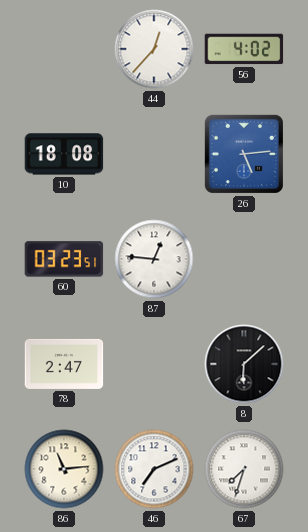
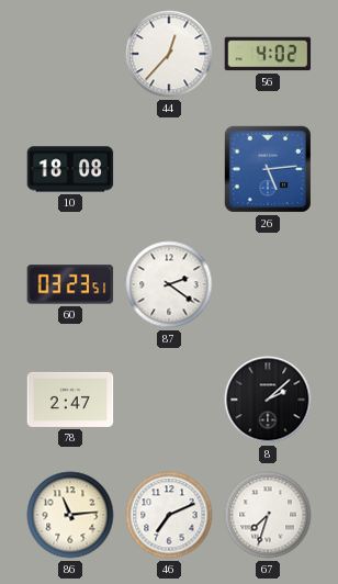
87: 12:46 -> 2:21 (169, 284)
8: 6:08 -> 2:08 (268, 400)
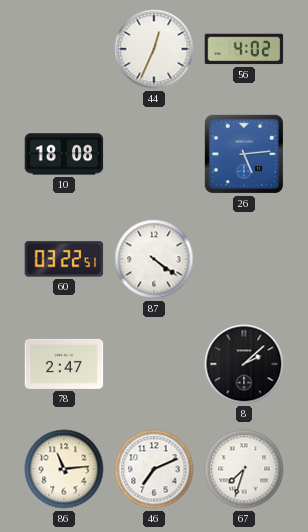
44: 12:37 -> 12:34 (154, 49)
60: 03:23 -> 03:22 (64, 259)
87: 2:21 -> 4:21 (154, 259)
